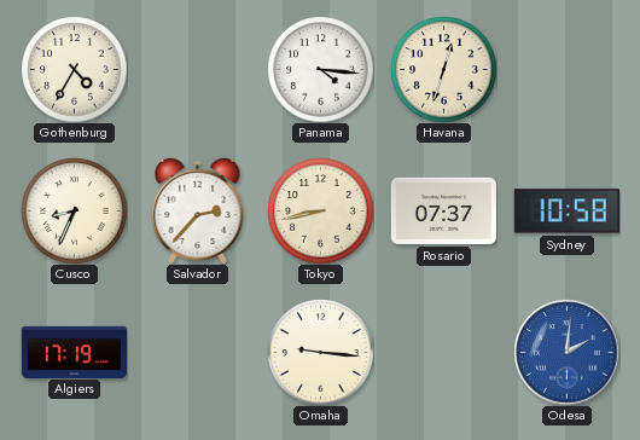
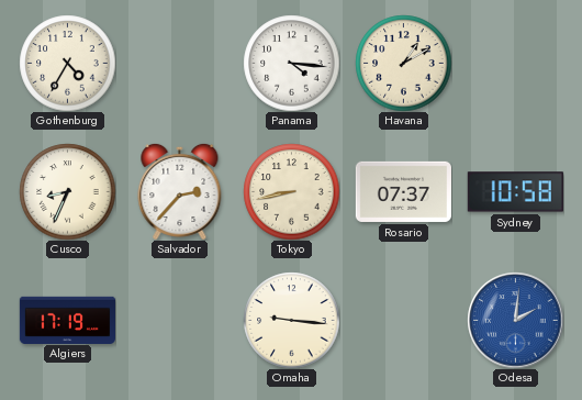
Havana: 12:33 -> 1:10 (403, 63)
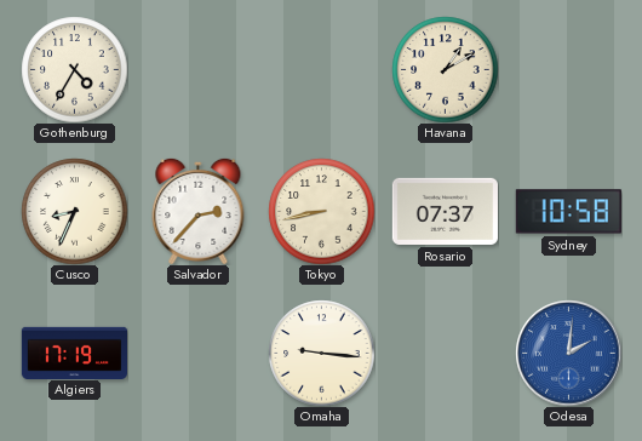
Panama: 4:16 -> none (291, 63)
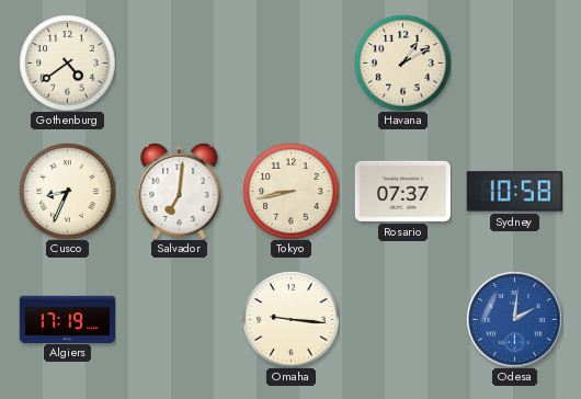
Gothenburg: 4:35 -> 4:39 (67, 62)
Salvador: 2:37 -> 7:01 (180, 191)
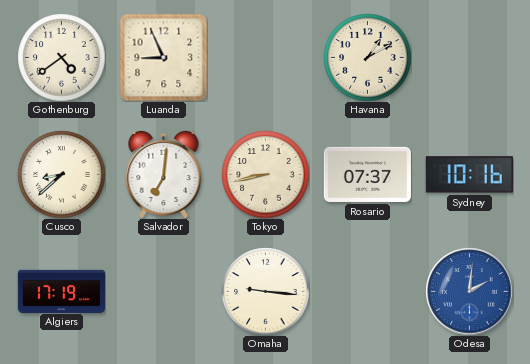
Luanda: none -> 8:56 (163, 57)
Cusco: 8:34 -> 8:38 (61, 174)
Sydney: 10:58 -> 10:16 (469, 175)
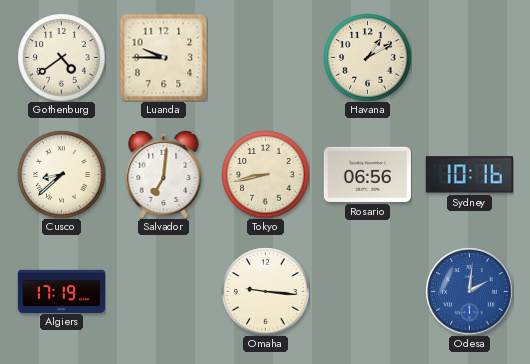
Luanda: 8:56 -> 9:45 (163, 57)
Rosario: 07:37 -> 06:56 (367, 174)
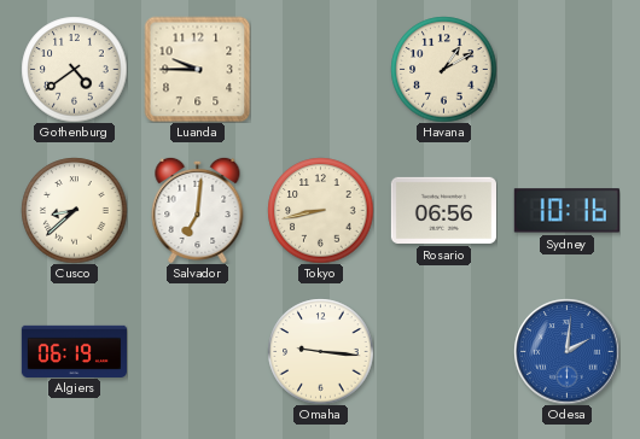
Algiers: 17:19 -> 06:19 (74, 351)
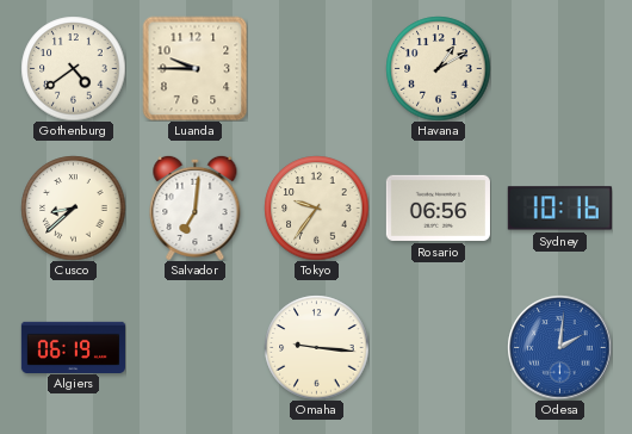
Tokyo: 8:43 -> 9:36 (316, 207)
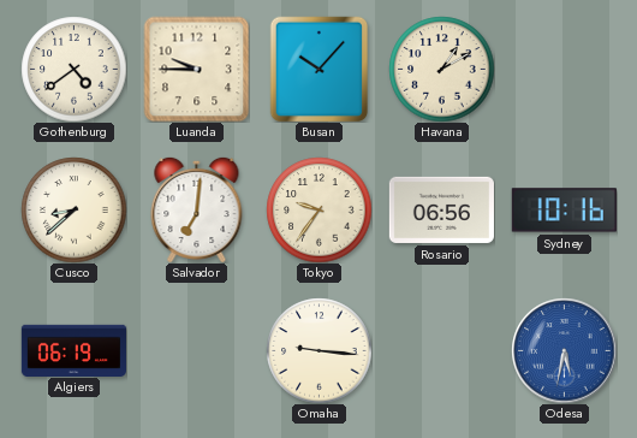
Busan: none -> 10:07 (320, 69)
Odesa: 2:01 -> 5:32 (564, 350)
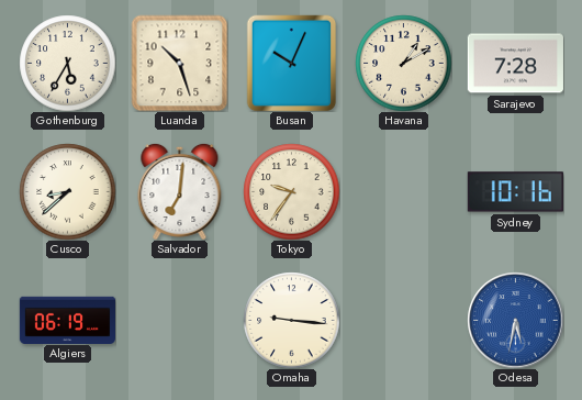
Gothenburg: 4:39 -> 5:35 (67, 63)
Luanda: 9:45 -> 10:27 (179, 63)
Busan: 10:07 -> 10:04 (292, 63)
Sarajevo: none -> 7:28 (515, 64)
Rosario: 06:56 -> none (441, 209)
